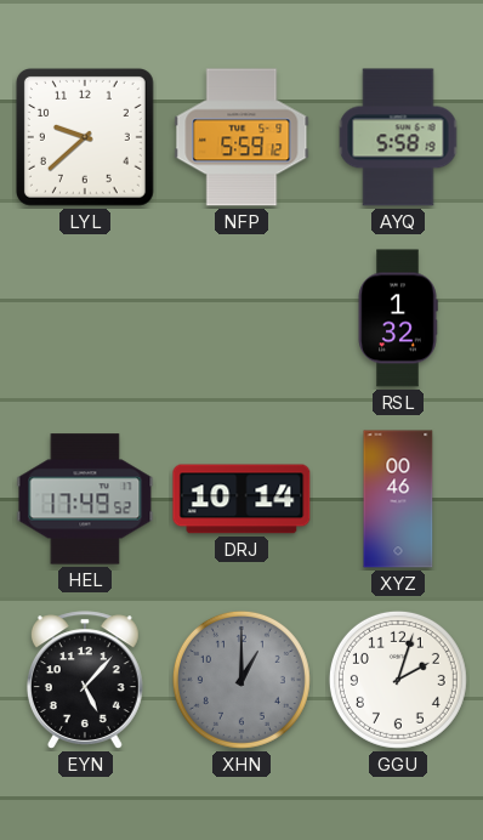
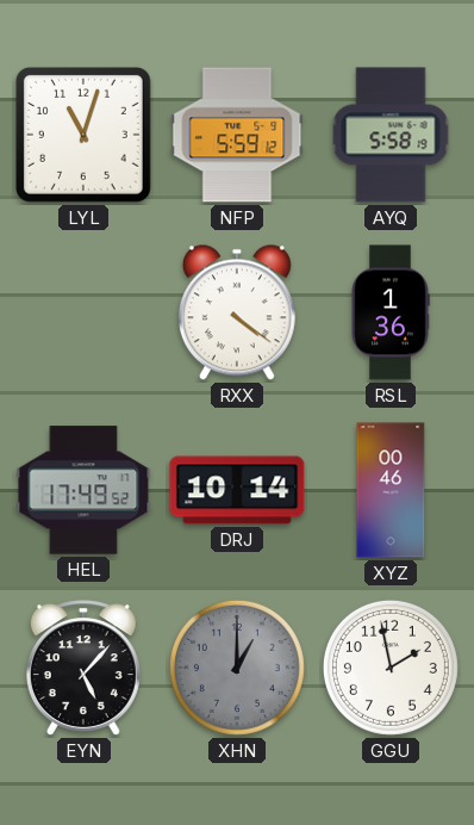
LYL: 9:38 -> 11:03 (83, 135)
RXX: none -> 4:21 (237, 312)
RSL: 1:32 -> 1:36 (391, 312)
GGU: 2:03 -> 1:58 (391, 668)
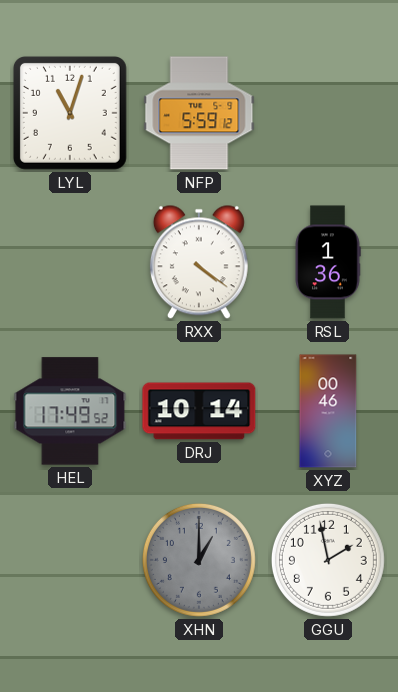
AYQ: 5:58 -> none (391, 135)
EYN: 5:07 -> none (83, 668)
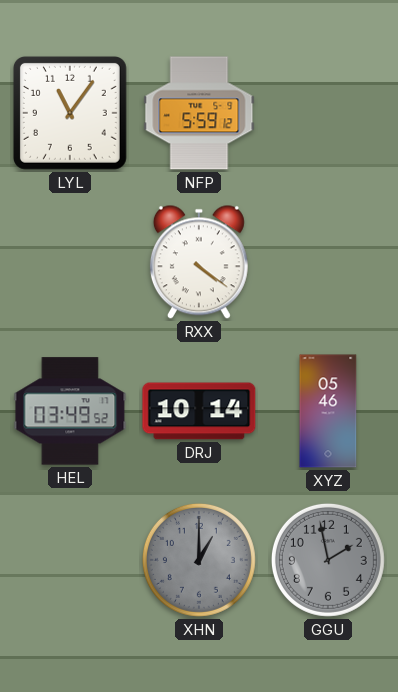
LYL: 11:03 -> 11:06 (70, 113)
RSL: 1:36 -> none (328, 262)
HEL: 17:49 -> 03:49 (70, 411)
XYZ: 00:46 -> 05:46 (328, 411)
GGU dial: white -> grey (328, 560)
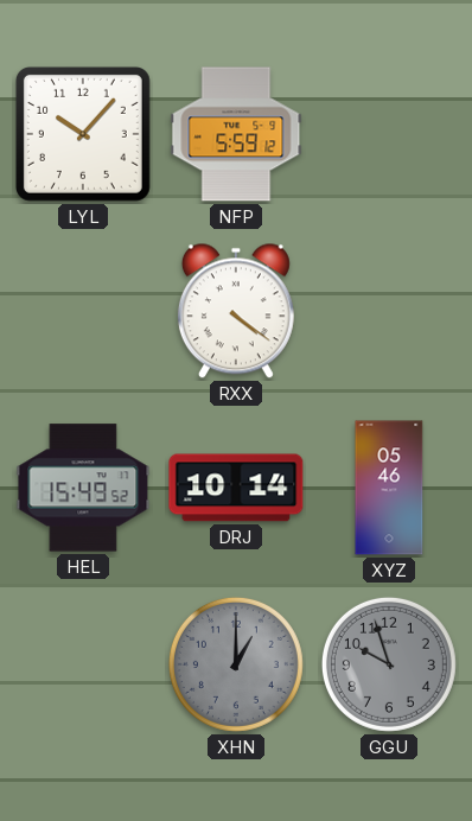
LYL: 11:06 -> 10:07 (83, 134)
HEL: 03:49 -> 15:49 (83, 488)
GGU: 1:58 -> 9:57 (389, 664)
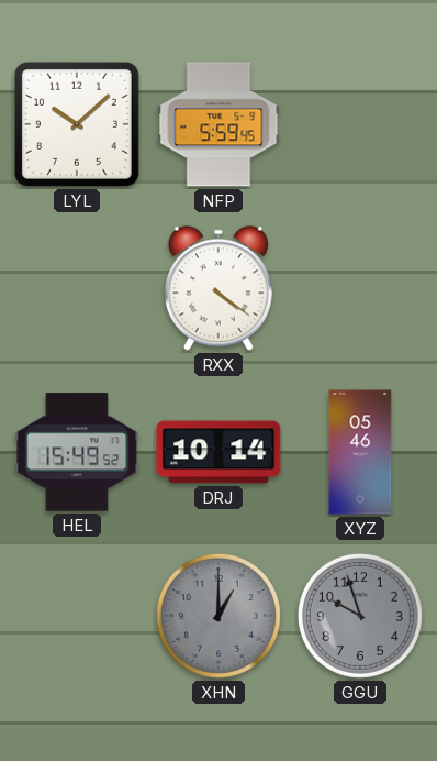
LYL: 10:07 -> 10:08 (77, 124)
NFP: 5:59:12 -> 5:59:45 (218, 124)
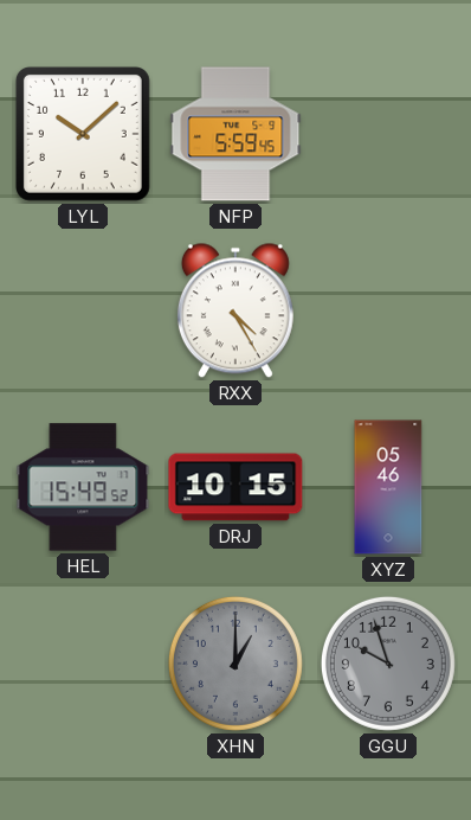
RXX: 4:21 -> 4:25 (236, 310)
DRJ: 10:14 -> 10:15 (236, 487)
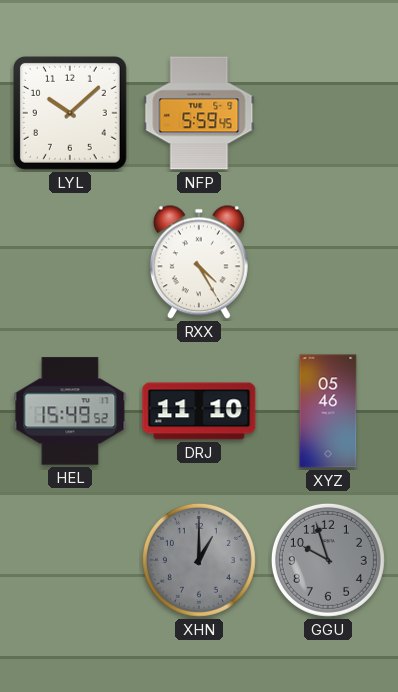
DRJ: 10:15 -> 11:10 (199, 411)
